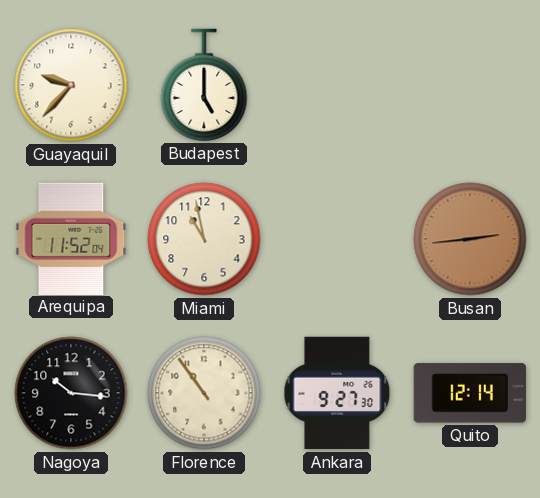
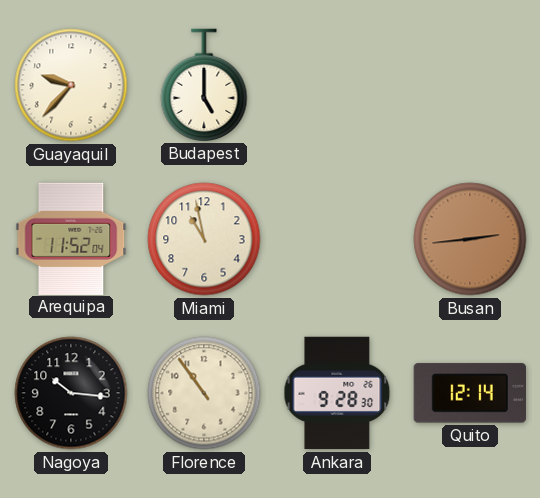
Ankara: 9:27 -> 9:28 (337, 393)
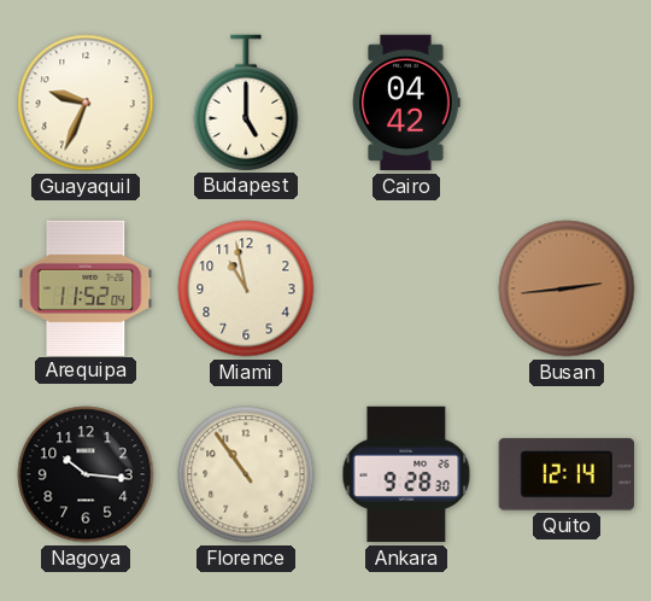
Guayaquil: 9:37 -> 9:34 (86, 103)
Cairo: none -> 04:42 (406, 103)
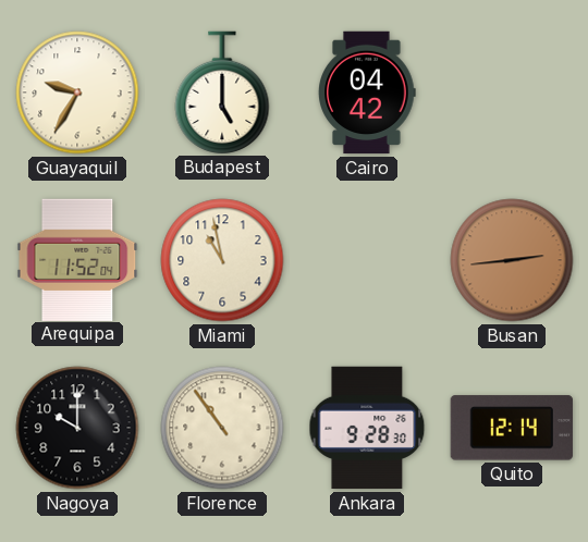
Guayaquil: 9:34 -> 9:35 (77, 93)
Nagoya: 10:16 -> 10:00 (77, 428)
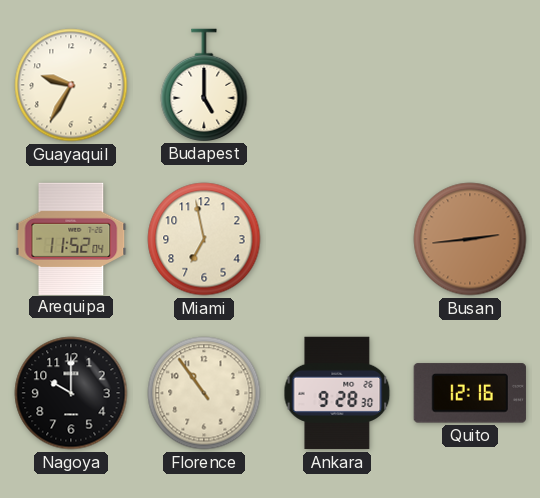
Cairo: 04:42 -> none (367, 93)
Miami: 10:58 -> 6:58 (204, 239)
Quito: 12:14 -> 12:16 (470, 393)
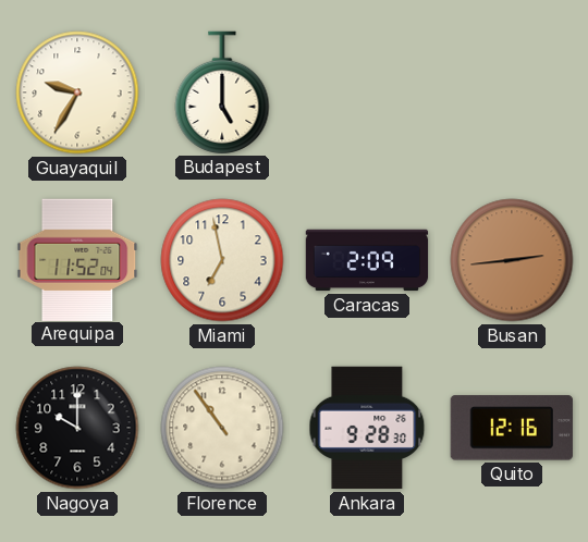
Caracas: none -> 2:09 (367, 260)
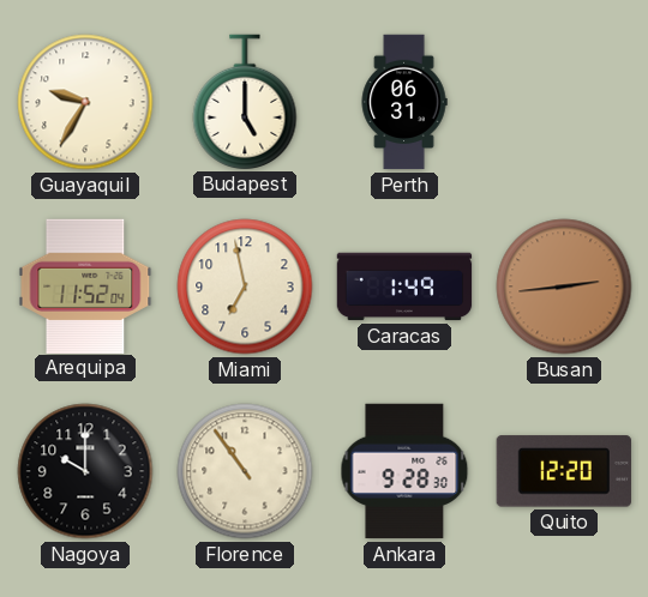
Perth: none -> 06:31 (404, 102)
Caracas: 2:09 -> 1:49 (404, 287)
Quito: 12:16 -> 12:20 (564, 471)
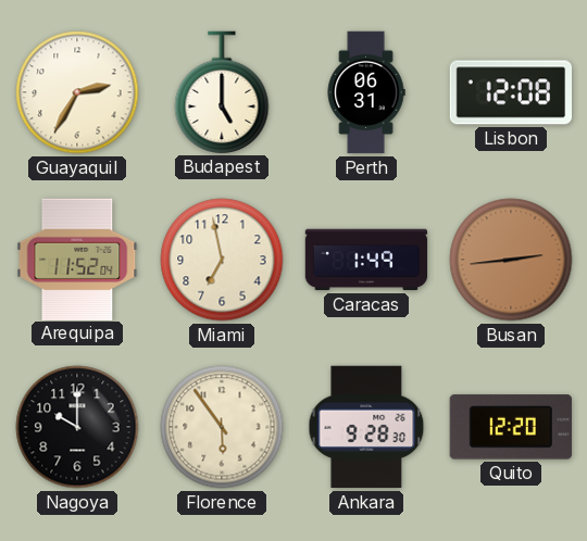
Guayaquil: 9:35 -> 2:35 (77, 92)
Lisbon: none -> 12:08 (511, 92)
Florence: 10:54 -> 5:54 (222, 427)
